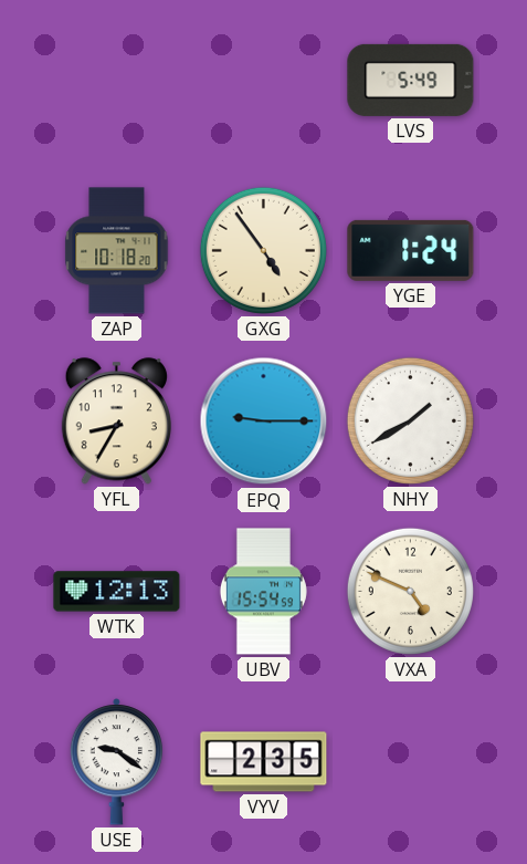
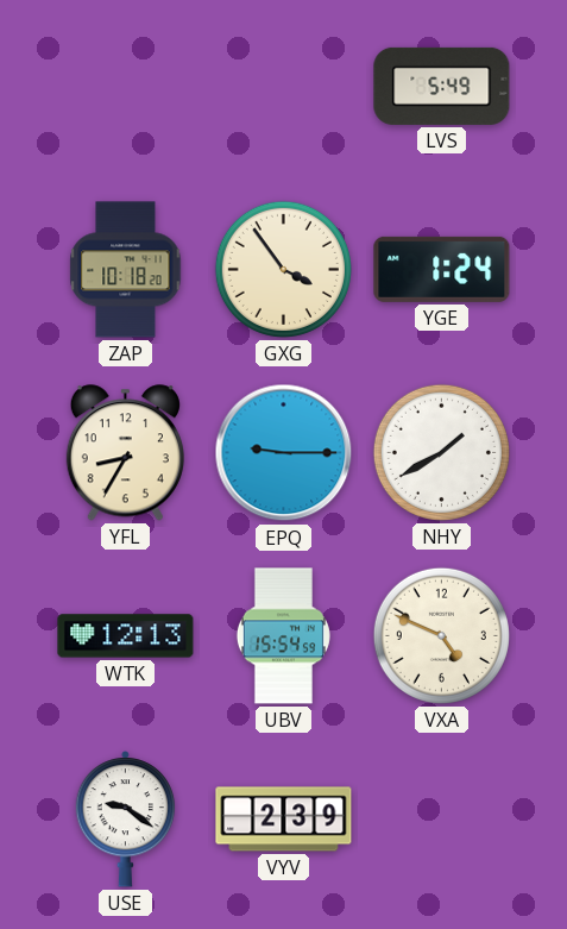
GXG: 4:54 -> 3:54 (283, 269)
VYV: 2:35 -> 2:39 (284, 820)
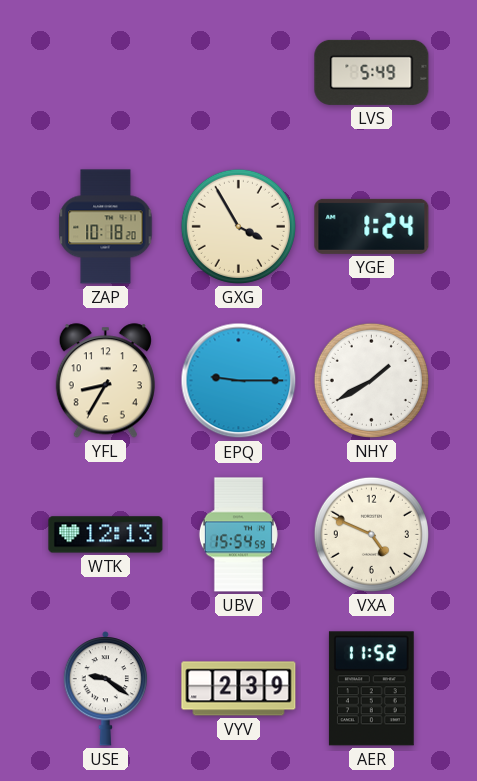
GXG: 3:54 -> 3:55 (238, 226)
AER: none -> 11:52 (371, 689)
